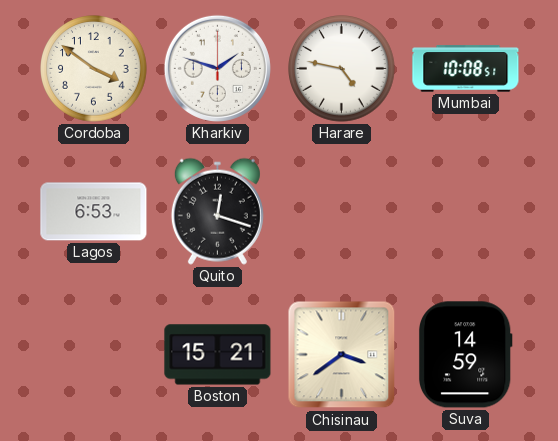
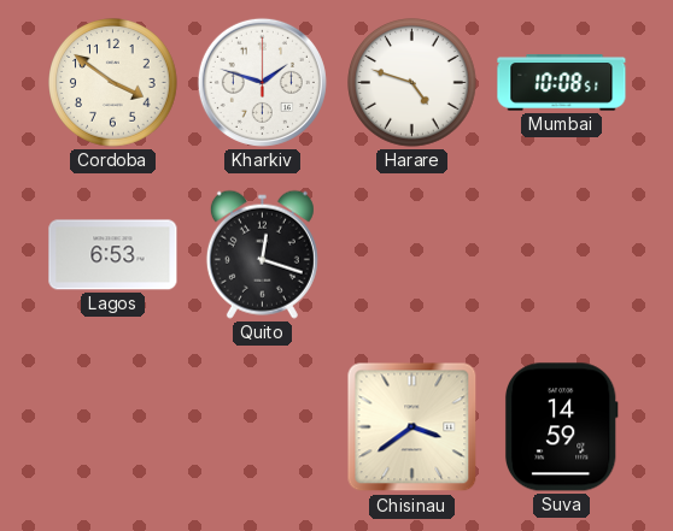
Harare: 4:47 -> 4:48 (412, 83)
Boston: 15:21 -> none (218, 355)
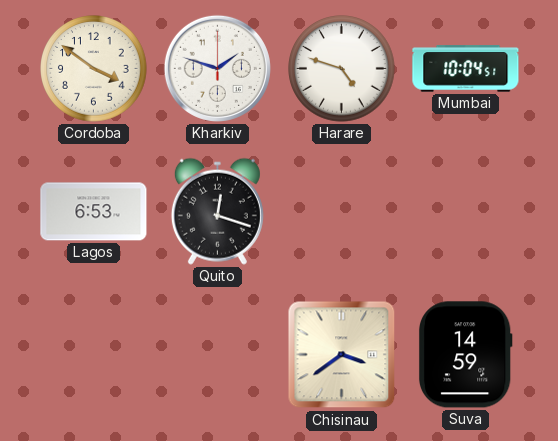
Mumbai: 10:08 -> 10:04 (466, 69)
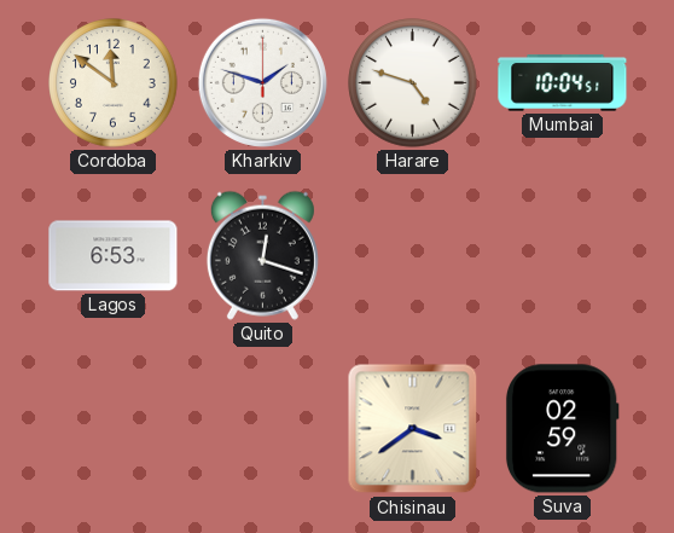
Cordoba: 3:51 -> 11:51 (114, 83)
Suva: 14:59 -> 02:59 (562, 429)
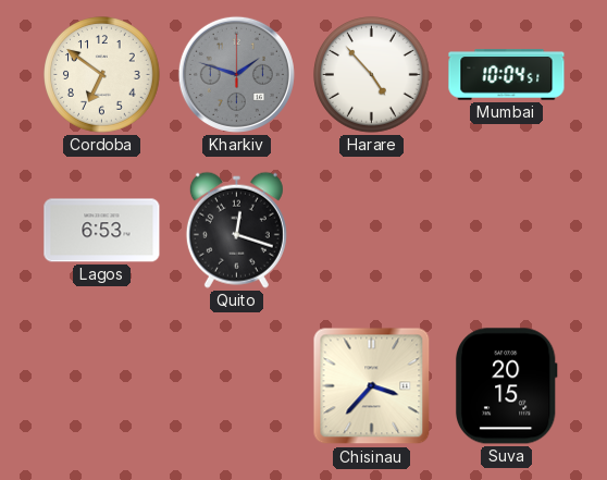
Cordoba: 11:51 -> 6:51 (102, 75)
Kharkiv dial: white -> grey (236, 74)
Harare: 4:48 -> 4:53 (372, 75)
Chisinau: 3:39 -> 3:37 (372, 386)
Suva: 02:59 -> 20:15 (506, 386)
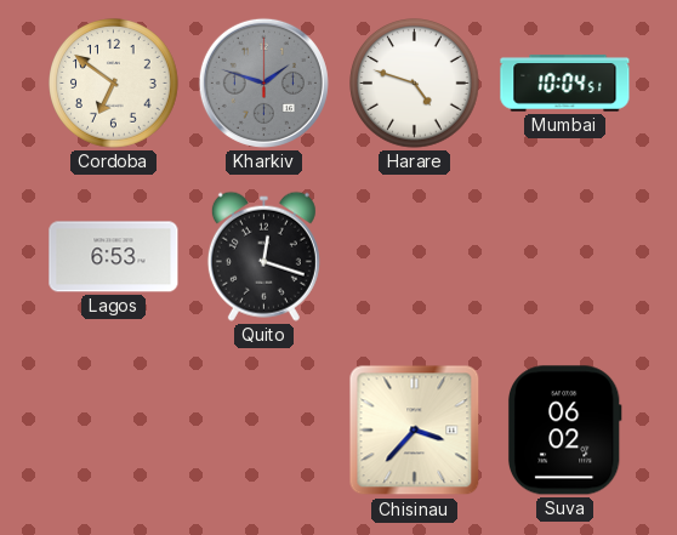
Harare: 4:53 -> 4:48 (415, 84)
Suva: 20:15 -> 06:02 (564, 431)
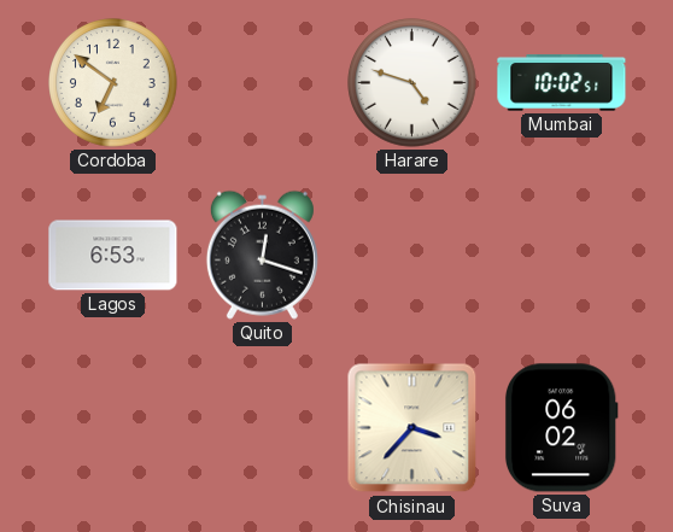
Kharkiv: 1:48 -> none (263, 82)
Mumbai: 10:04 -> 10:02 (562, 83)
